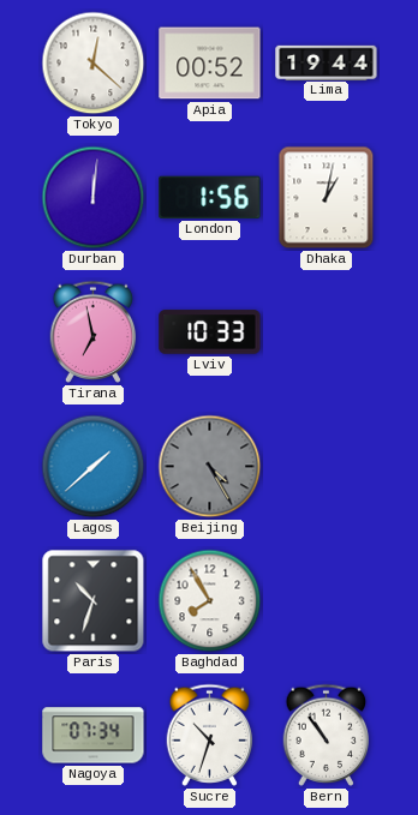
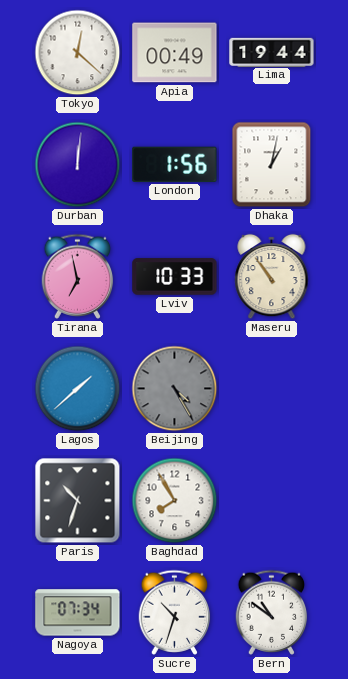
Apia: 00:52 -> 00:49 (175, 53)
Maseru: none -> 10:54 (272, 277)
Bern: 10:54 -> 10:51 (272, 612)
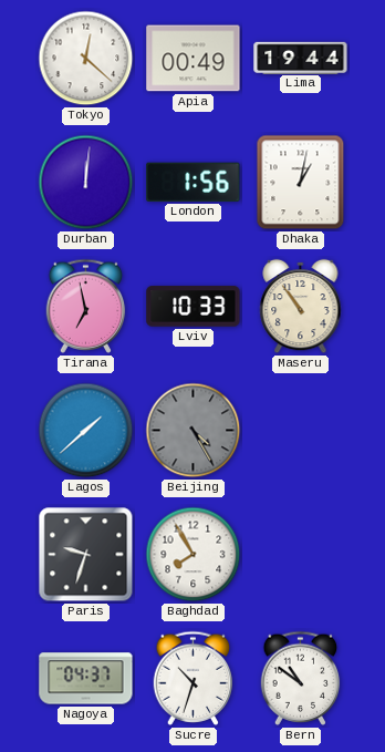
Paris: 10:33 -> 9:33 (86, 555)
Nagoya: 07:34 -> 04:37 (86, 679)
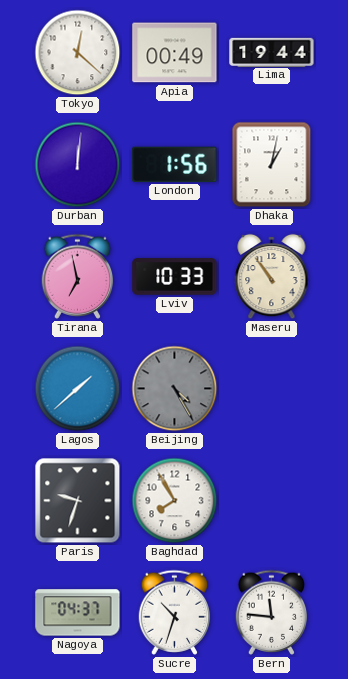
Bern: 10:51 -> 11:46 (272, 612)
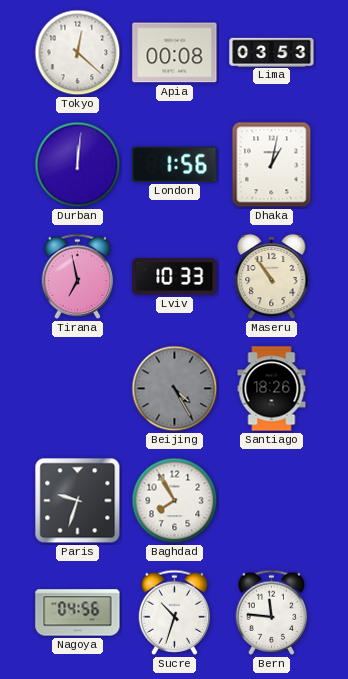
Apia: 00:49 -> 00:08 (175, 53)
Lima: 19:44 -> 03:53 (272, 52)
Lagos: 1:38 -> none (78, 389)
Santiago: none -> 18:26 (272, 389)
Nagoya: 04:37 -> 04:56 (78, 613)
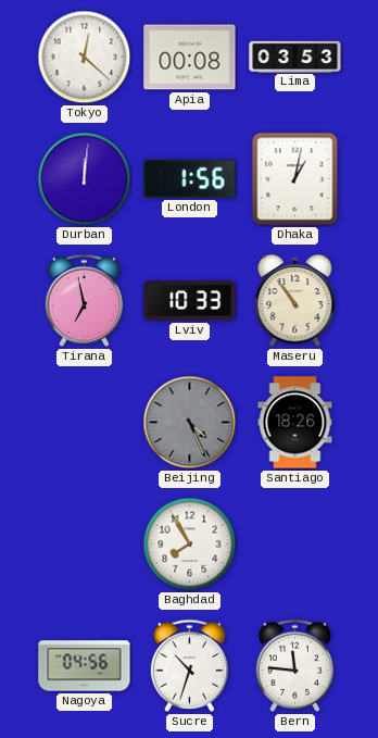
Beijing: 4:25 -> 4:26 (190, 423)
Paris: 9:33 -> none (78, 501)
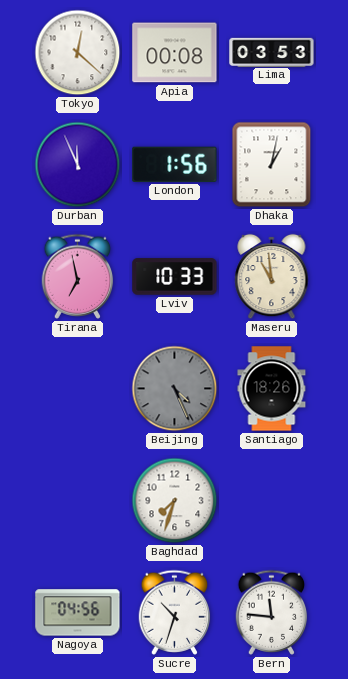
Durban: 12:01 -> 11:56 (78, 165)
Maseru: 10:54 -> 10:59 (272, 277)
Baghdad: 7:55 -> 7:33 (175, 501)
